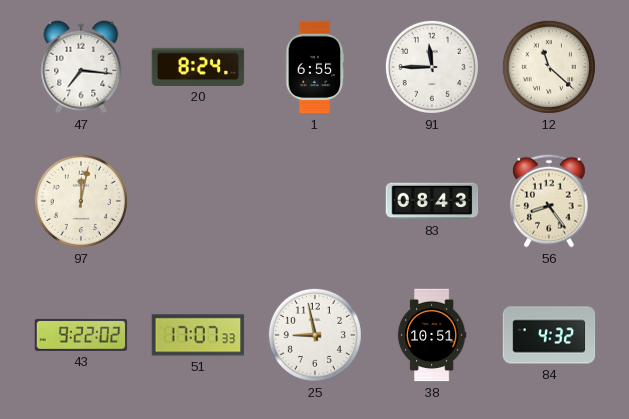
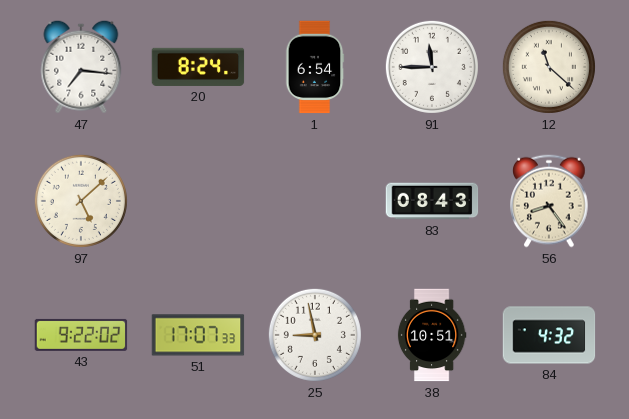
1: 6:55 -> 6:54 (315, 67)
97: 12:02 -> 5:08 (81, 201)
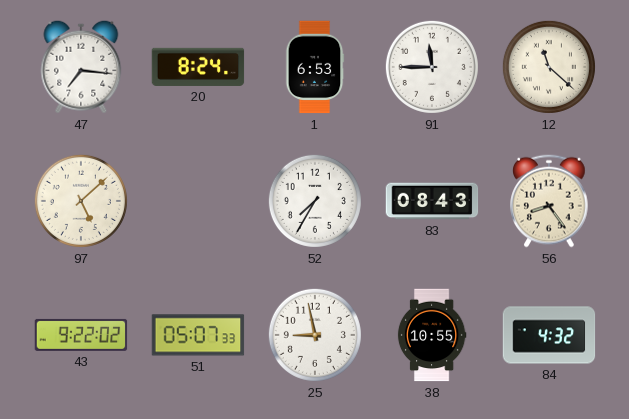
1: 6:54 -> 6:53 (315, 67)
52: none -> 7:35 (315, 201)
51: 17:07 -> 05:07 (198, 335)
38: 10:51 -> 10:55 (432, 335)
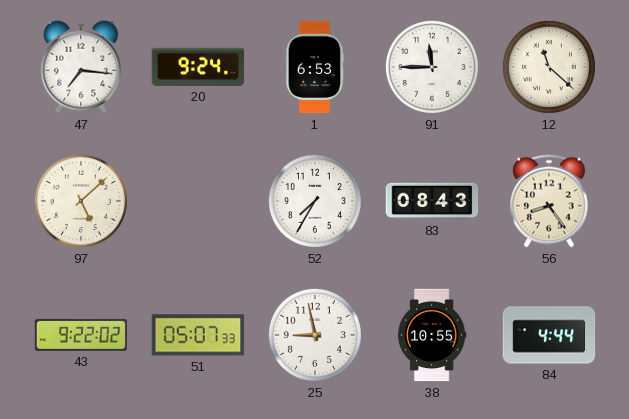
20: 8:24 -> 9:24 (198, 67)
84: 4:32 -> 4:44 (549, 335)
